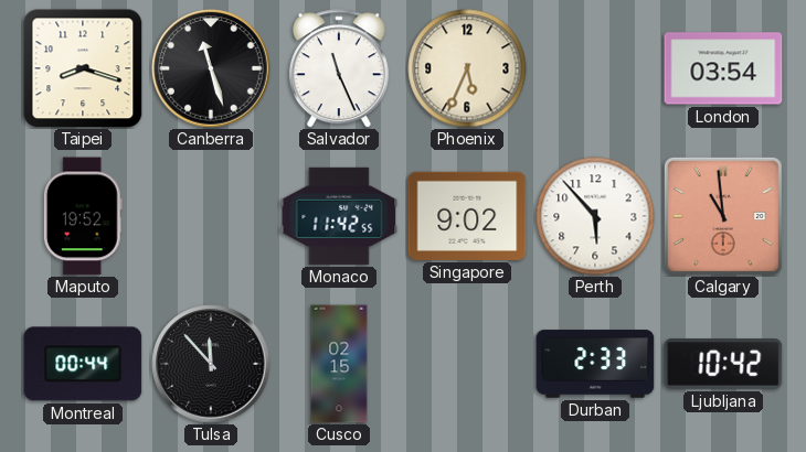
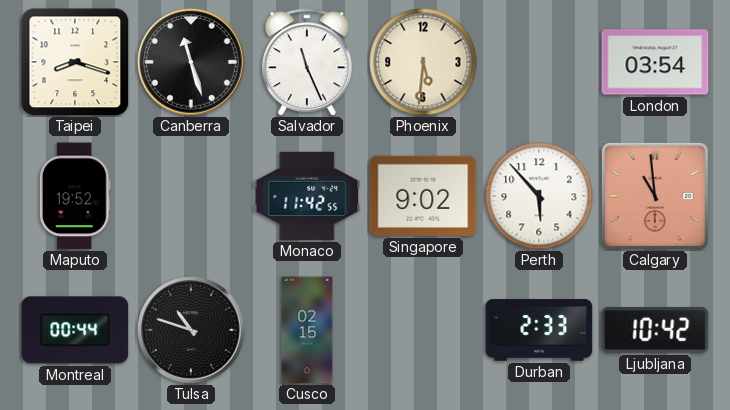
Phoenix: 5:34 -> 5:31 (423, 62)
Tulsa: 11:53 -> 10:48 (191, 330)
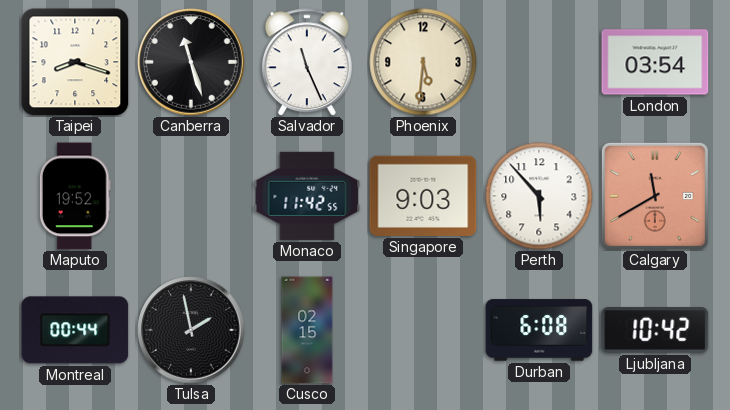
Singapore: 9:02 -> 9:03 (423, 196)
Calgary: 10:59 -> 11:40 (655, 196)
Tulsa: 10:48 -> 1:58 (191, 330)
Durban: 2:33 -> 6:08 (539, 330)
